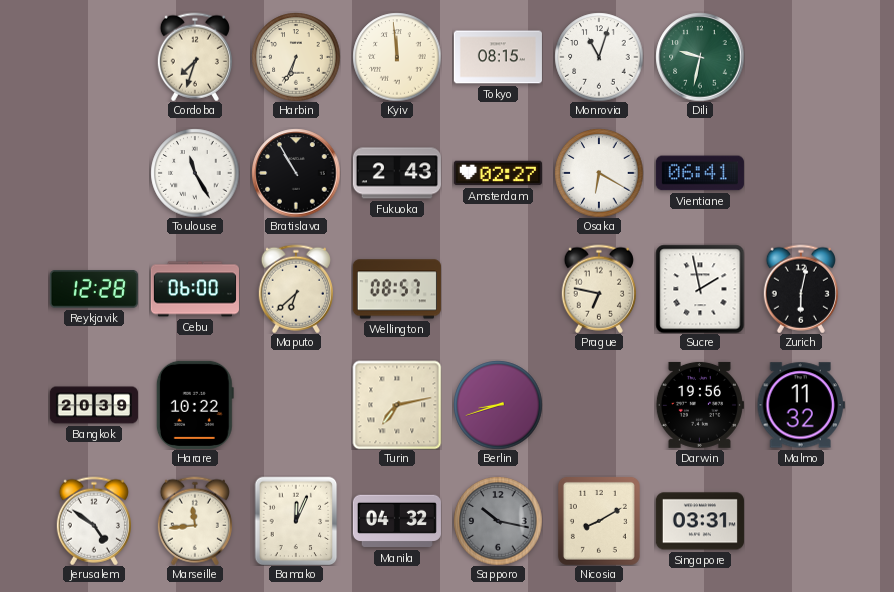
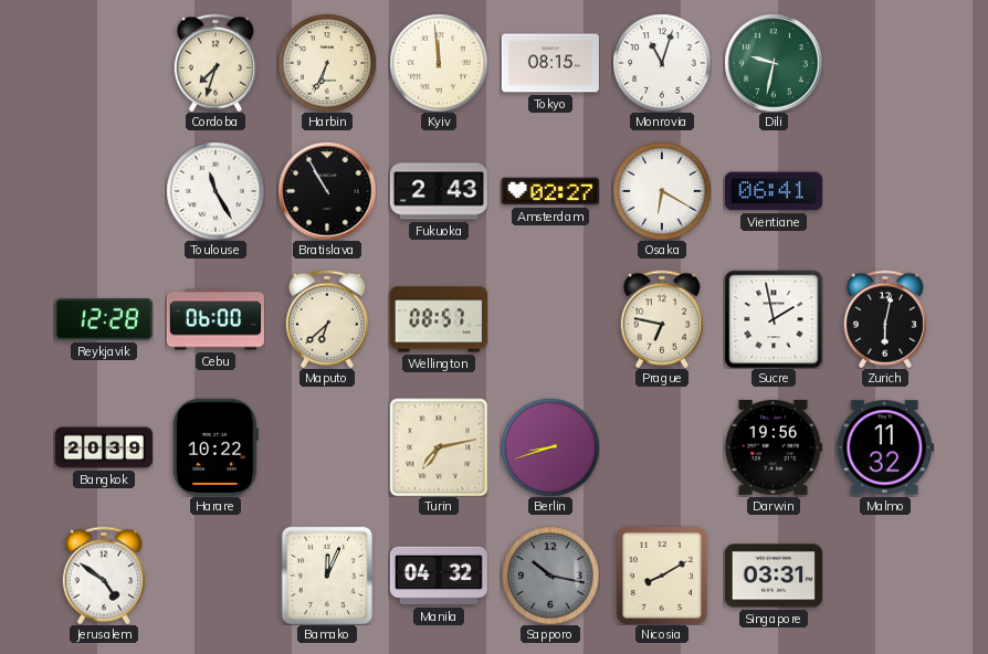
Marseille: 11:44 -> none (195, 521)
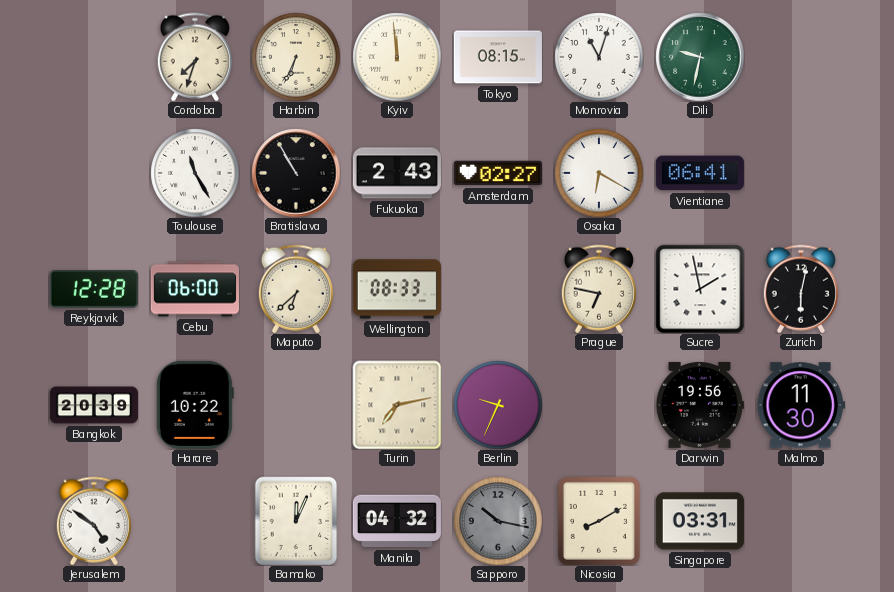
Wellington: 08:57 -> 08:33 (397, 289)
Berlin: 8:42 -> 9:34 (498, 405)
Malmo: 11:32 -> 11:30 (801, 405)
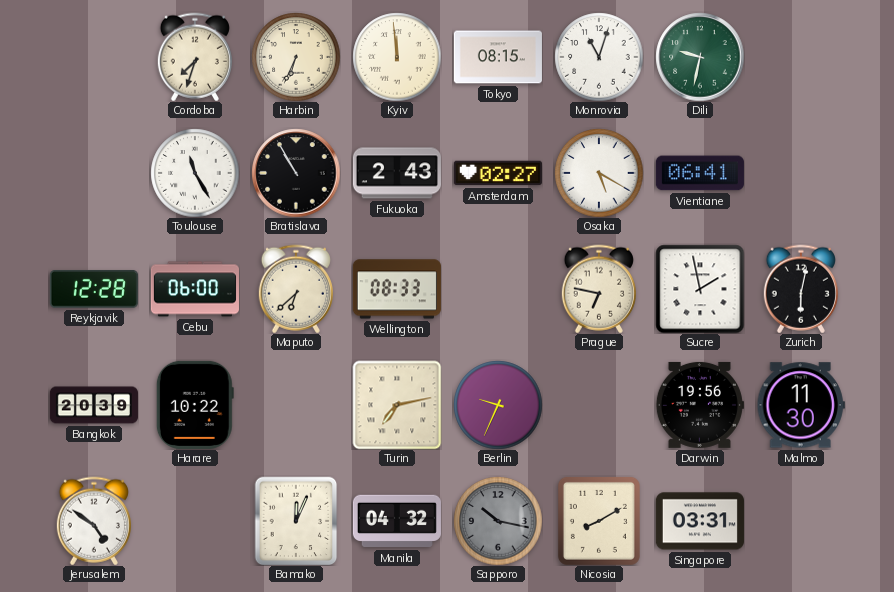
Osaka: 6:20 -> 5:20 (599, 173)
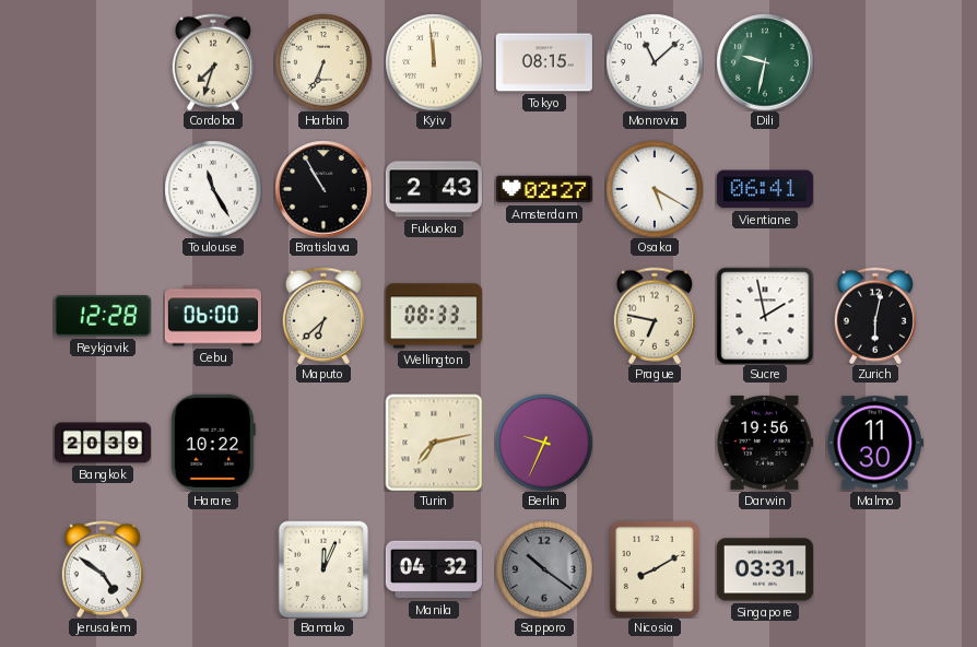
Monrovia: 11:03 -> 11:08 (655, 62)
Sapporo: 10:17 -> 10:21 (544, 569)
